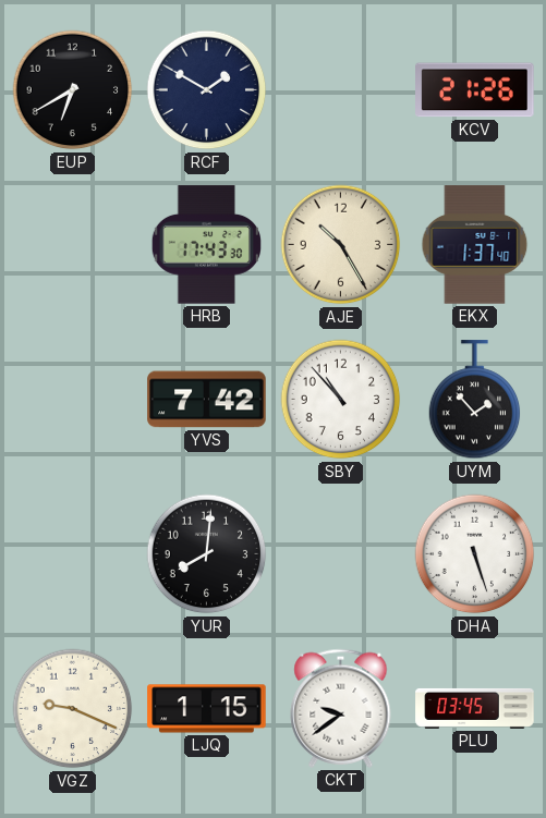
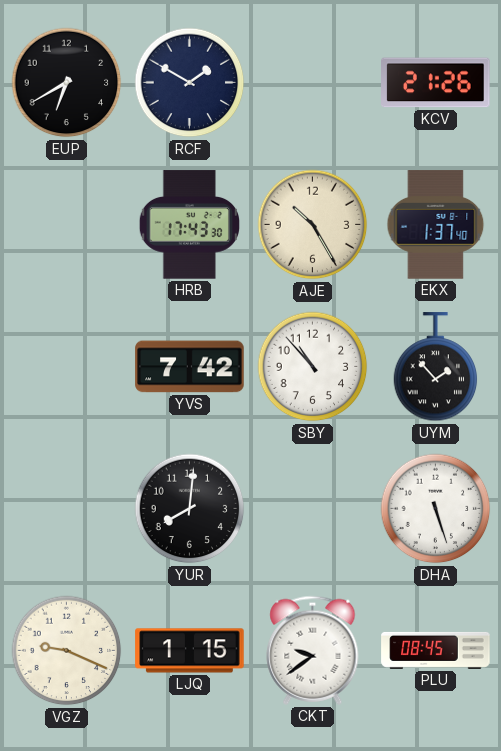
PLU: 03:45 -> 08:45 (436, 650)
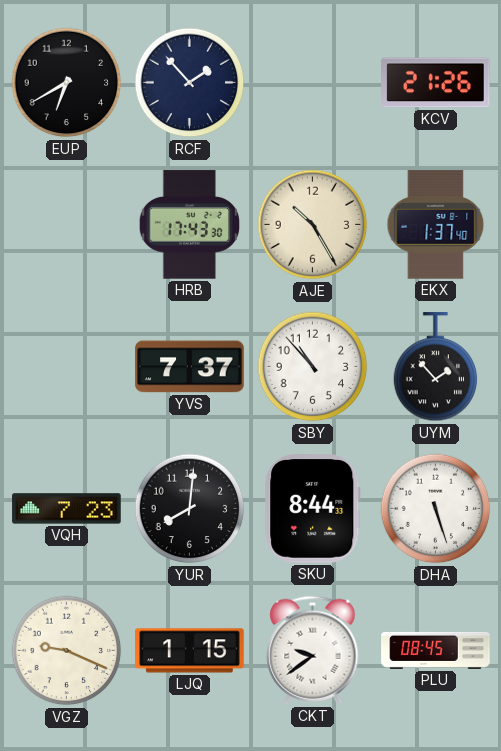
RCF: 1:50 -> 1:53 (190, 83)
YVS: 7:42 -> 7:37 (190, 367)
VQH: none -> 7:23 (67, 509)
SKU: none -> 8:44 (313, 509)
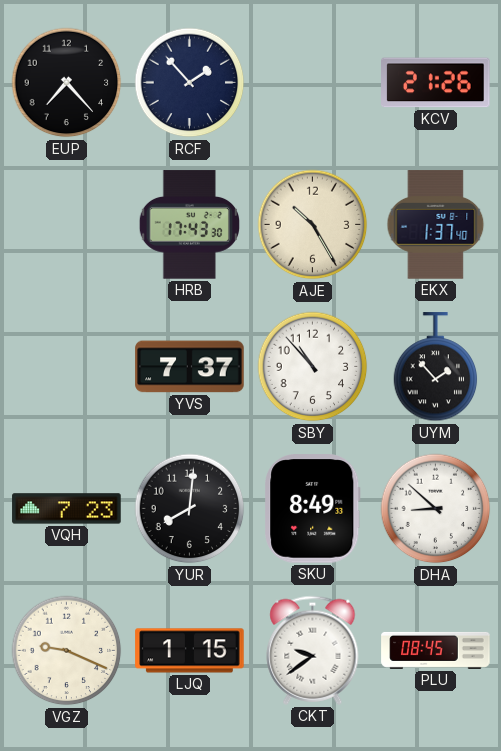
EUP: 6:40 -> 7:23 (67, 83)
SKU: 8:44 -> 8:49 (313, 509)
DHA: 5:27 -> 8:52 (436, 509)
